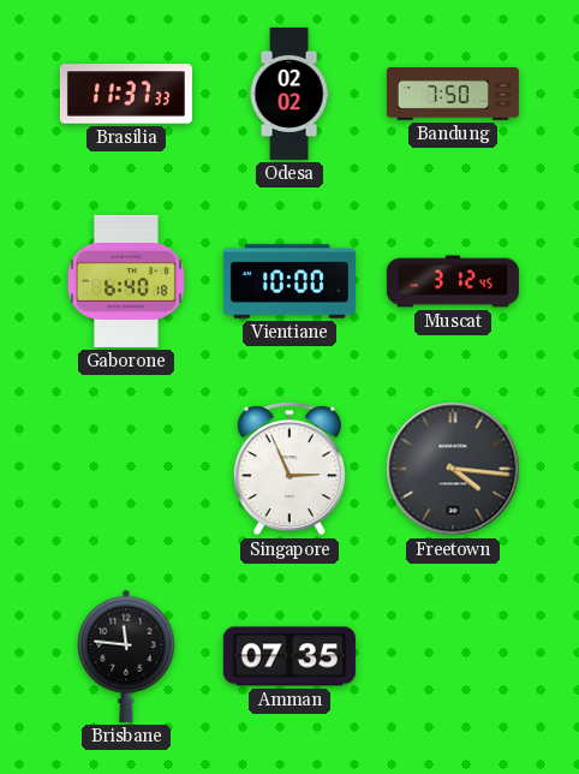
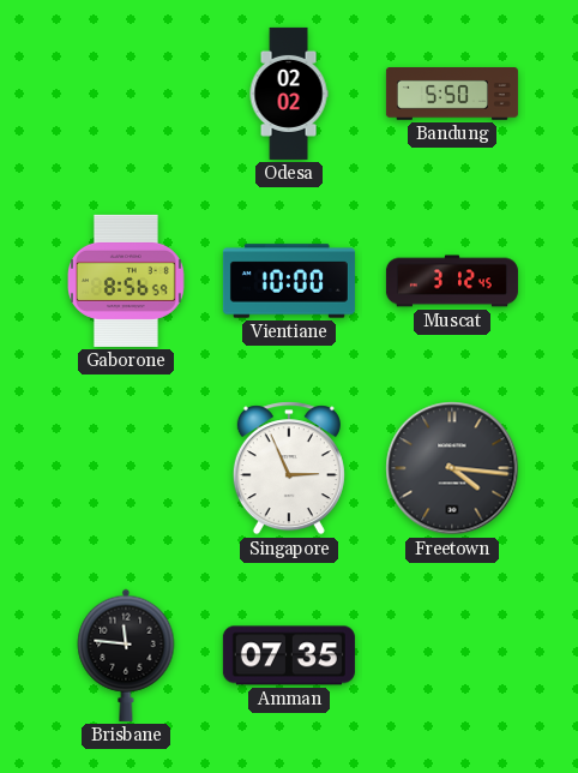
Brasilia: 11:37 -> none (126, 94)
Bandung: 7:50 -> 5:50 (452, 95)
Gaborone: 6:40 -> 8:56 (126, 281)
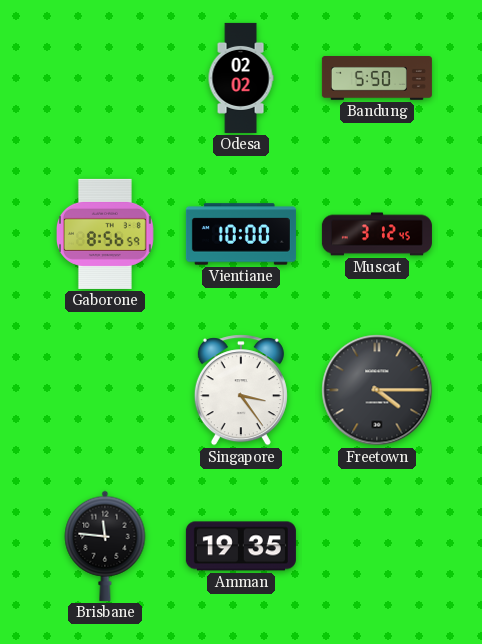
Singapore: 2:56 -> 3:24 (241, 390)
Freetown: 4:16 -> 4:15 (377, 390)
Amman: 07:35 -> 19:35 (241, 546)
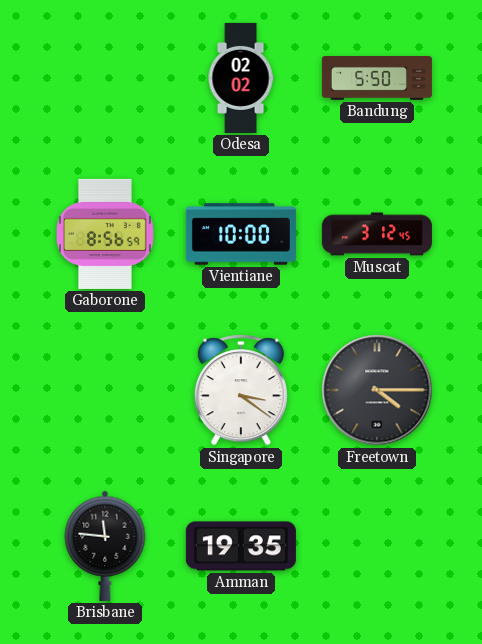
Singapore: 3:24 -> 3:21 (241, 390)
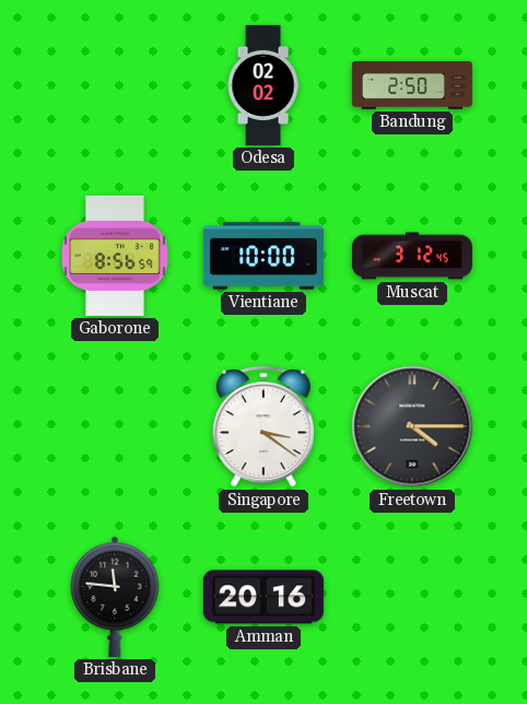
Bandung: 5:50 -> 2:50 (412, 86)
Amman: 19:35 -> 20:16 (263, 597)
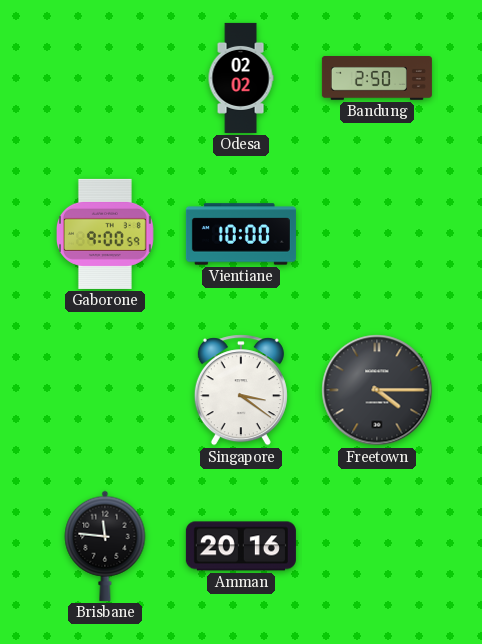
Gaborone: 8:56 -> 9:00 (105, 234)
Muscat: 3:12 -> none (412, 256)
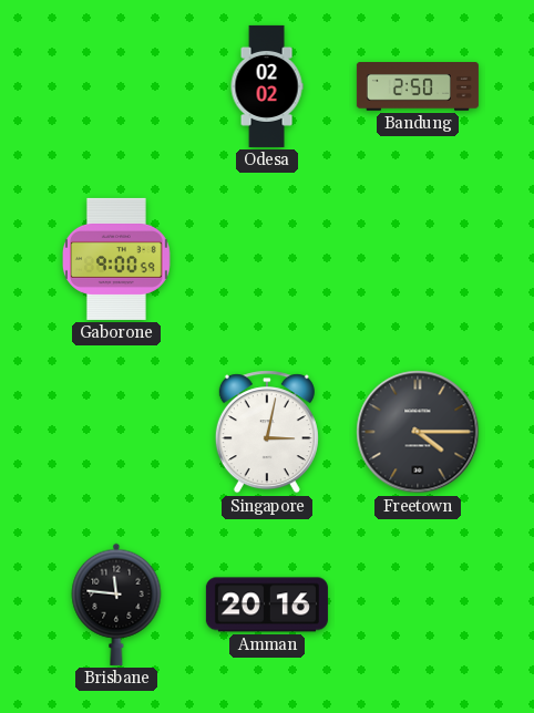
Vientiane: 10:00 -> none (241, 234)
Singapore: 3:21 -> 3:02 (267, 432)
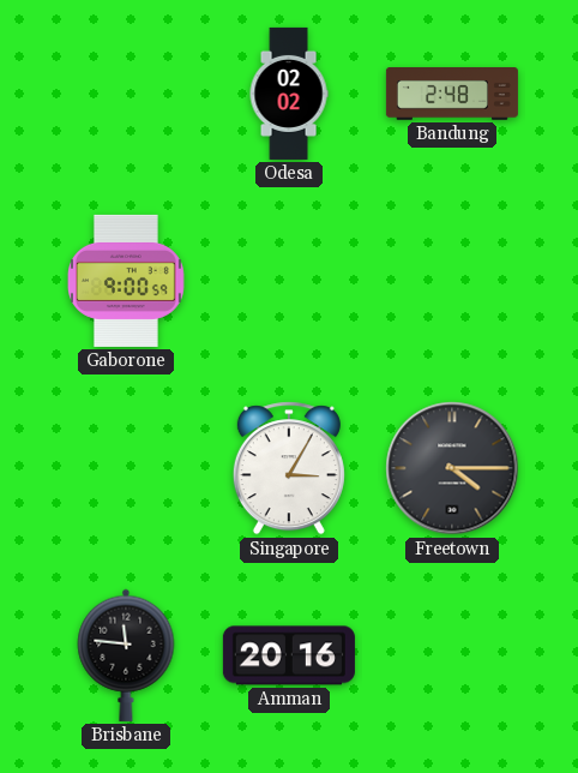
Bandung: 2:50 -> 2:48 (452, 95)
Singapore: 3:02 -> 3:05 (289, 468)
